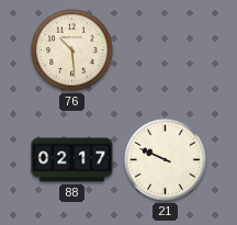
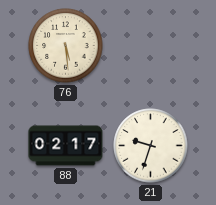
76: 10:29 -> 5:29 (66, 46)
21: 9:49 -> 9:33 (151, 146)
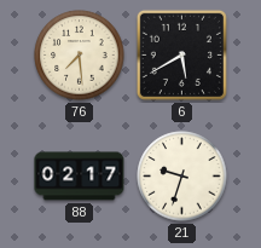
76: 5:29 -> 7:29 (80, 56)
6: none -> 5:40 (181, 54)
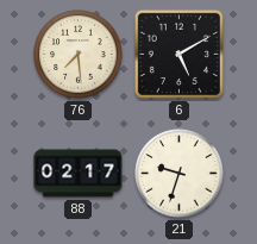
6: 5:40 -> 5:10 (178, 54)
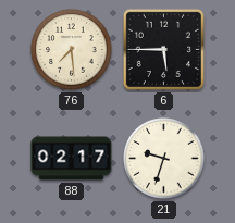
6: 5:10 -> 5:45 (163, 49)
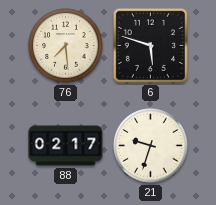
6: 5:45 -> 5:48 (150, 45)
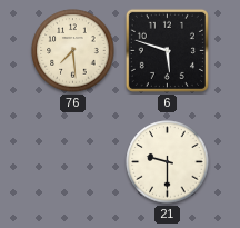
88: 02:17 -> none (66, 146)
21: 9:33 -> 9:30 (168, 162)
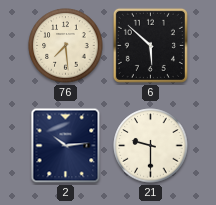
6: 5:48 -> 5:52 (150, 45)
2: none -> 10:14 (66, 146)
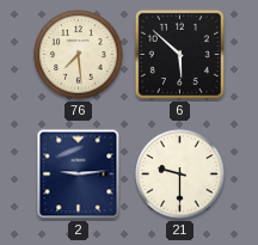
2: 10:14 -> 9:14 (79, 174)
